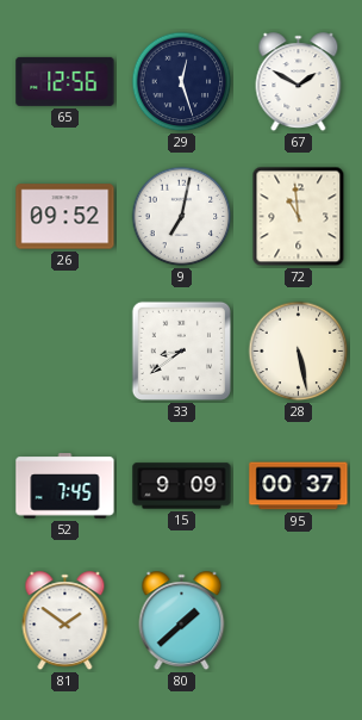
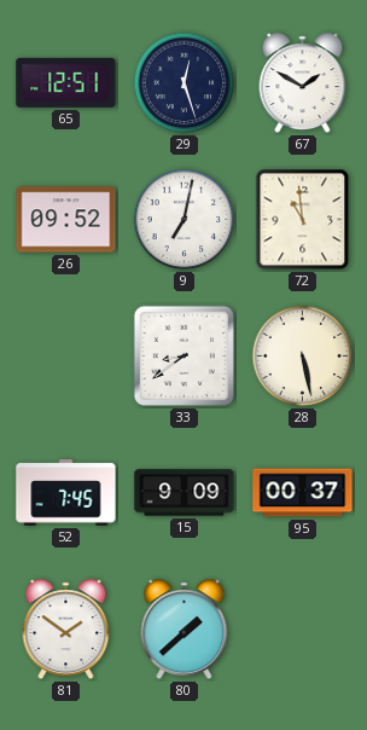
65: 12:56 -> 12:51 (66, 82)
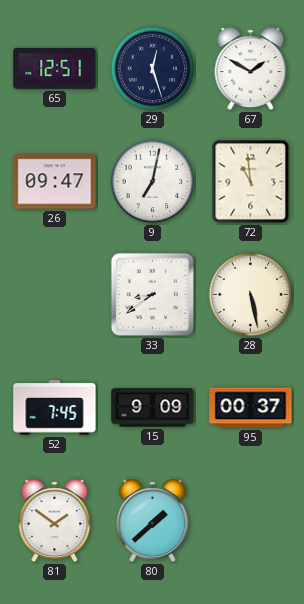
26: 09:52 -> 09:47 (55, 182)
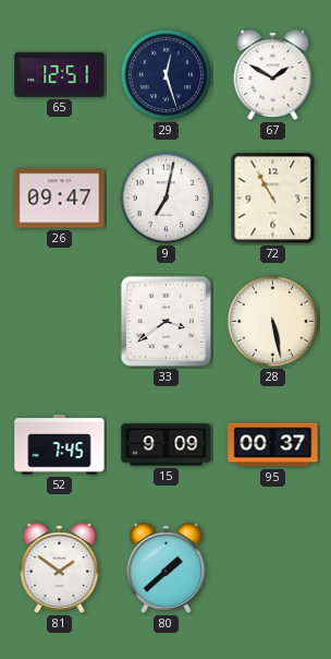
72: 10:59 -> 10:55 (273, 199)
33: 8:39 -> 3:39 (165, 321)
